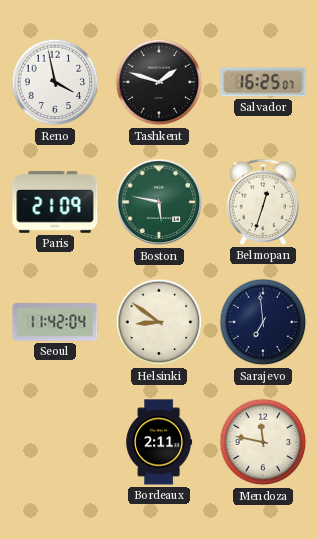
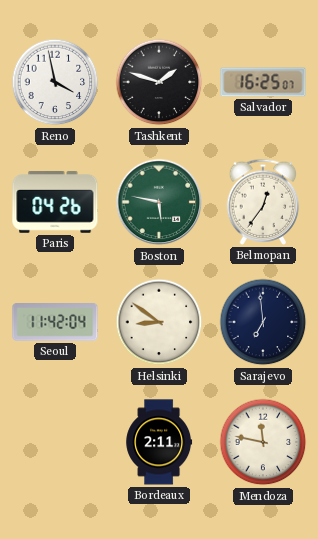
Paris: 21:09 -> 04:26 (55, 202)
Belmopan: 12:33 -> 12:36 (263, 202)
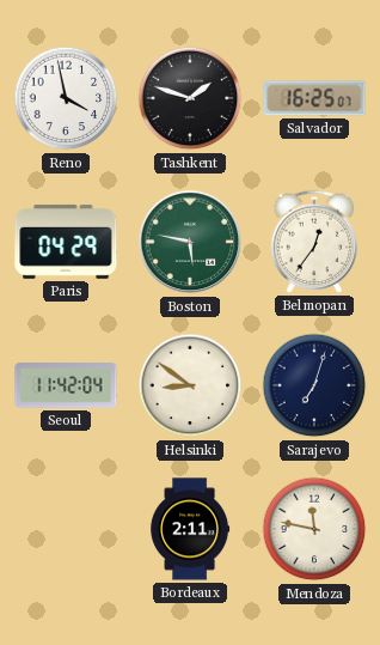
Paris: 04:26 -> 04:29 (66, 242)
Sarajevo: 6:59 -> 7:03 (314, 385)
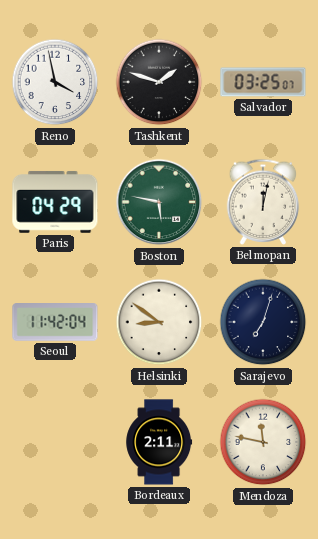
Salvador: 16:25 -> 03:25 (263, 82)
Belmopan: 12:36 -> 12:02 (263, 202)
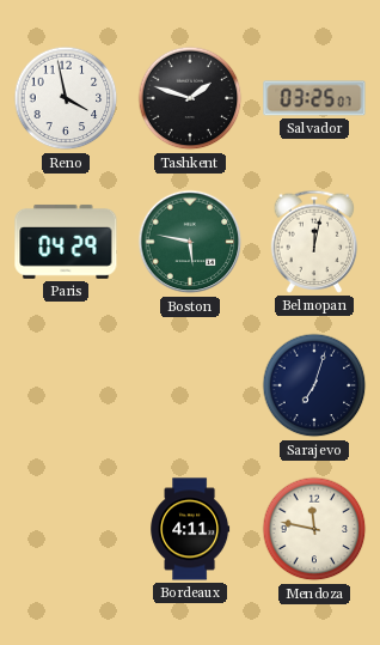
Seoul: 11:42 -> none (55, 322)
Helsinki: 8:51 -> none (159, 322)
Bordeaux: 2:11 -> 4:11 (190, 529)
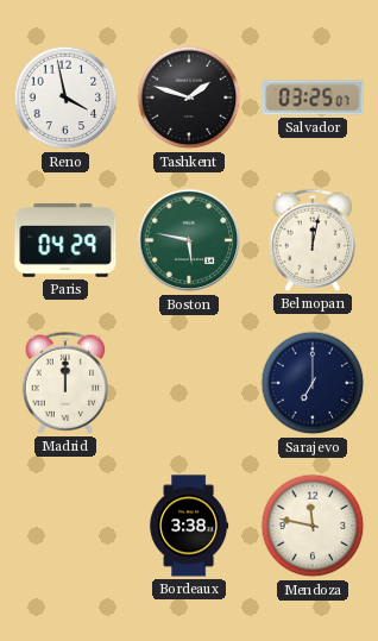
Madrid: none -> 12:00 (65, 383)
Sarajevo: 7:03 -> 7:00 (313, 383)
Bordeaux: 4:11 -> 3:38 (189, 526)
